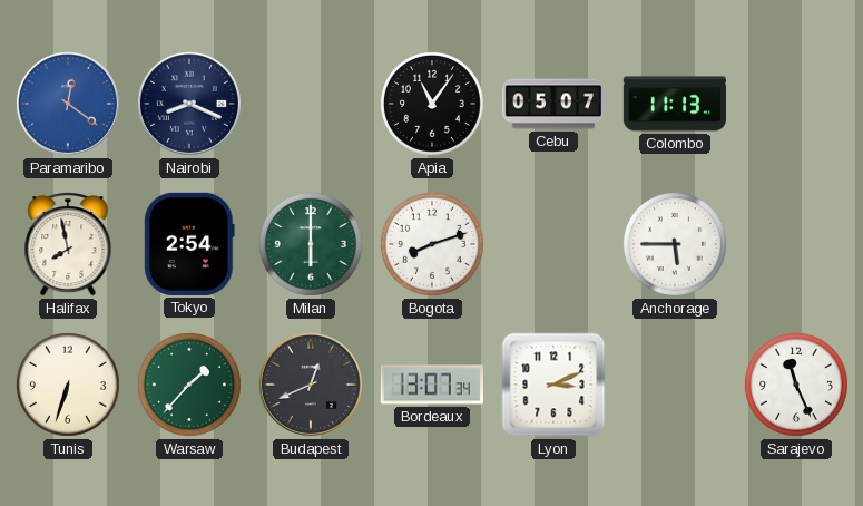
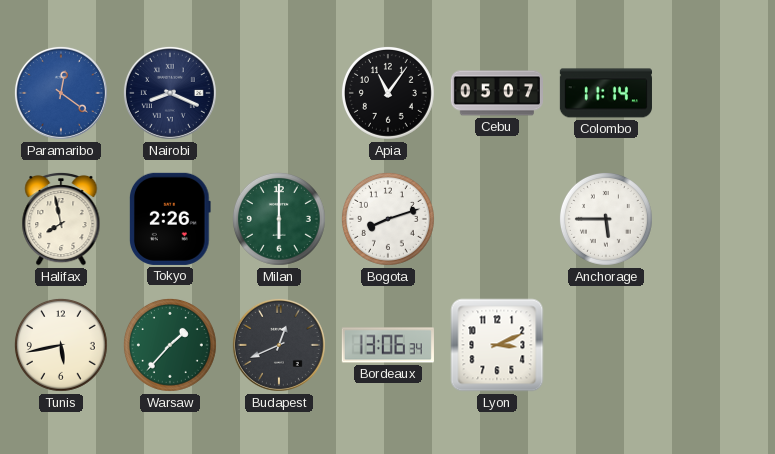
Colombo: 11:13 -> 11:14 (606, 93)
Tokyo: 2:54 -> 2:26 (170, 219)
Tunis: 6:33 -> 5:43 (61, 345)
Bordeaux: 13:07 -> 13:06 (388, 345)
Sarajevo: 11:26 -> none (796, 385)
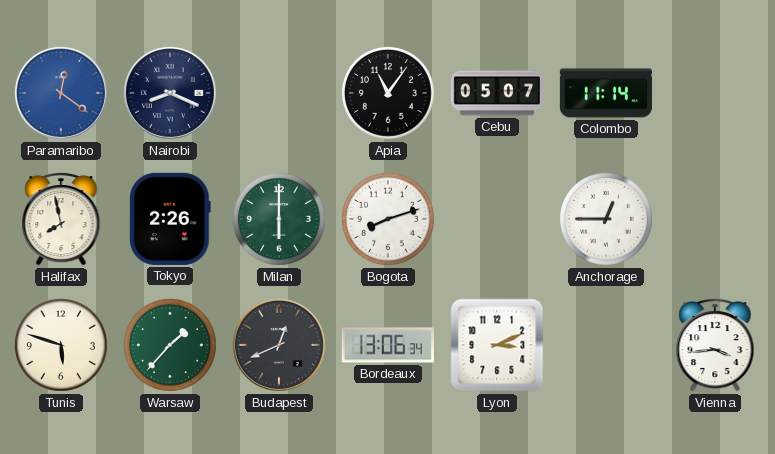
Anchorage: 5:45 -> 12:45 (606, 219)
Tunis: 5:43 -> 5:48 (61, 345)
Vienna: none -> 3:44 (715, 345)
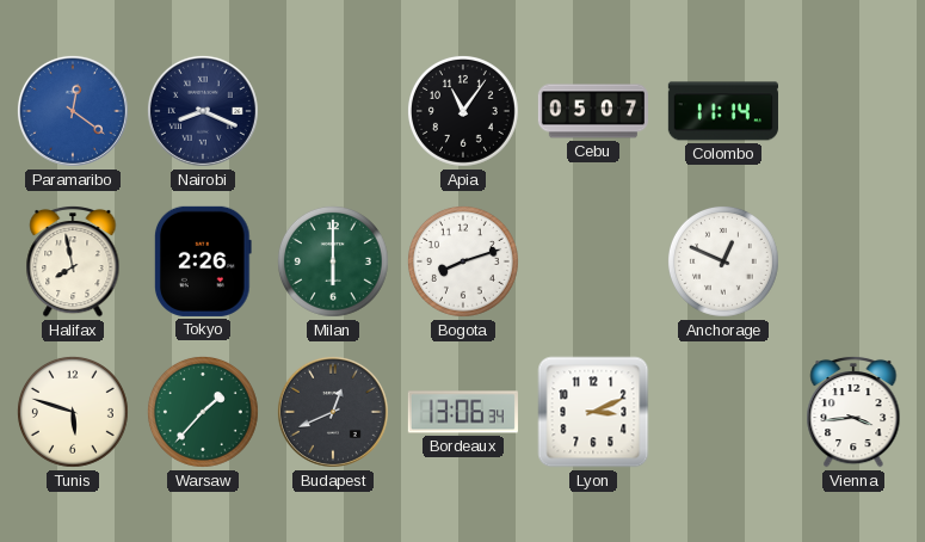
Anchorage: 12:45 -> 12:49 (723, 261)
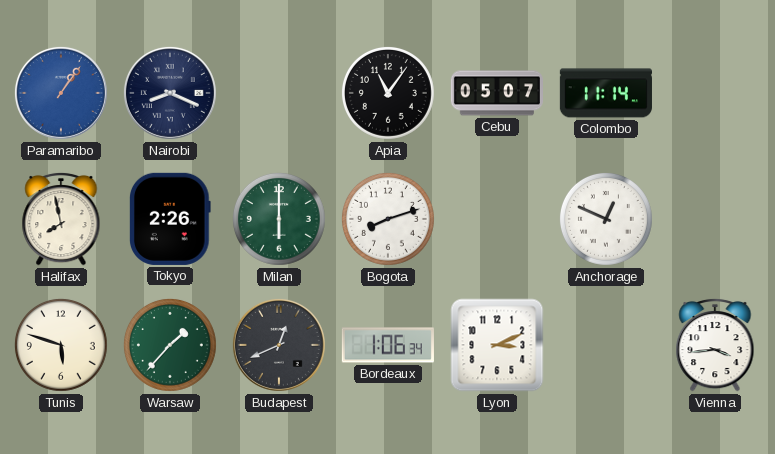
Paramaribo: 12:21 -> 1:06 (61, 93)
Bordeaux: 13:06 -> 1:06 (388, 345)
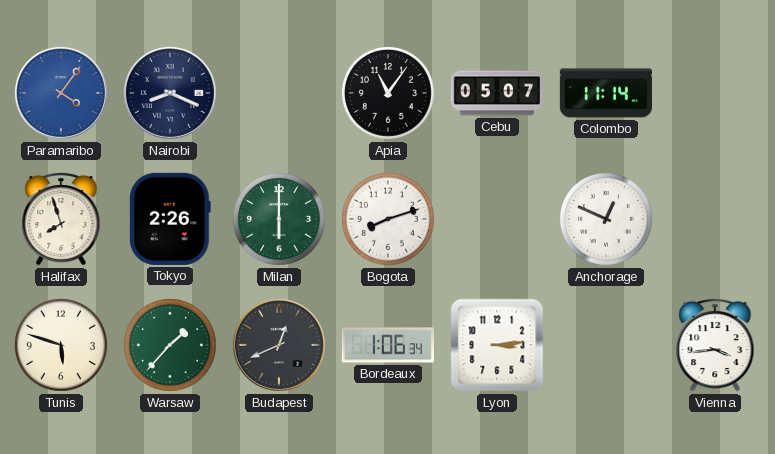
Paramaribo: 1:06 -> 4:06 (61, 93)
Halifax: 7:58 -> 7:57 (61, 219)
Lyon: 3:11 -> 3:14 (497, 345)
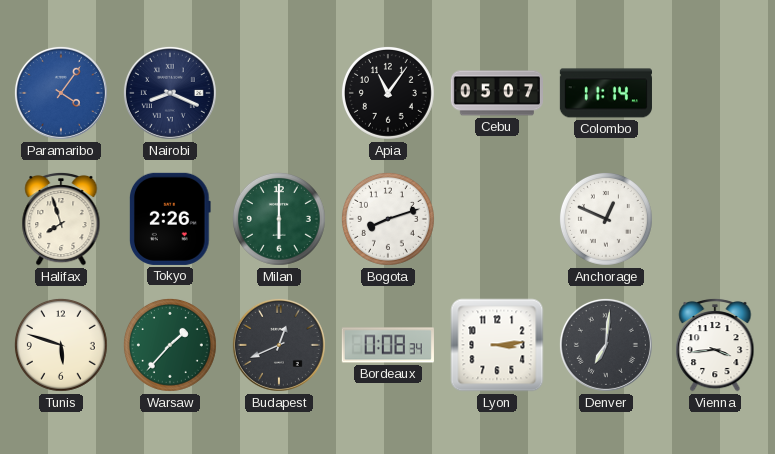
Bordeaux: 1:06 -> 0:08 (388, 345)
Denver: none -> 7:01 (606, 345)
